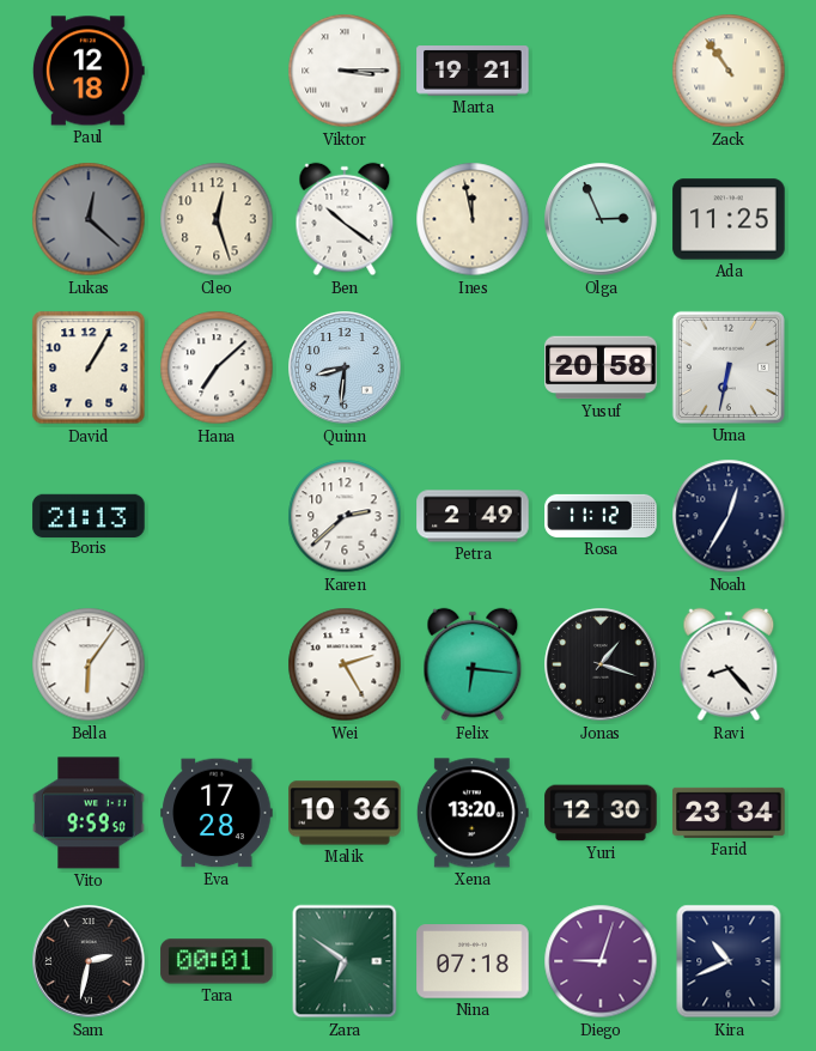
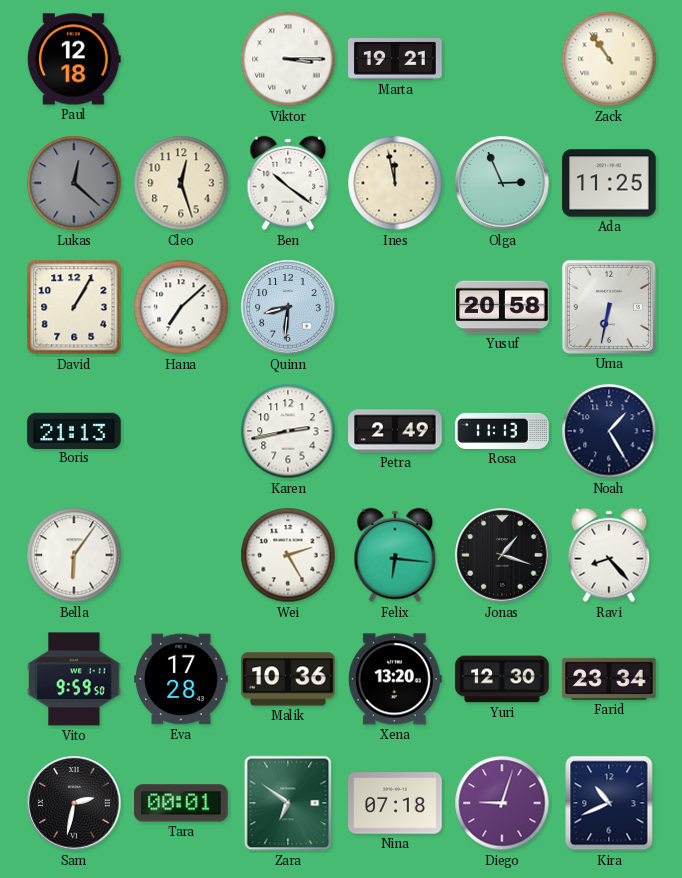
Karen: 2:38 -> 2:43 (288, 431)
Rosa: 11:12 -> 11:13 (502, 431)
Noah: 12:35 -> 1:25 (609, 431)
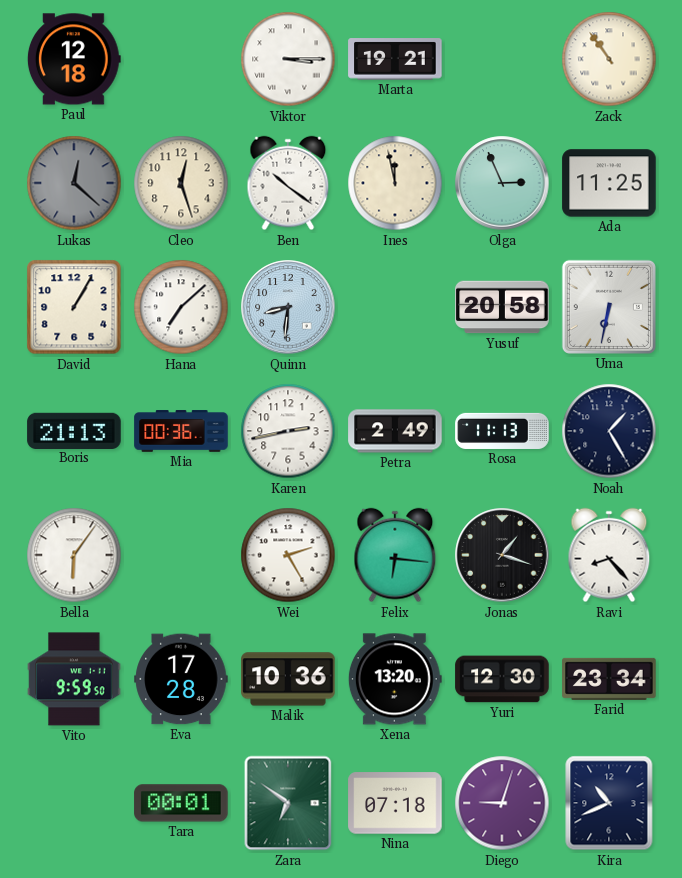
Mia: none -> 00:36 (181, 431)
Sam: 2:32 -> none (74, 803)
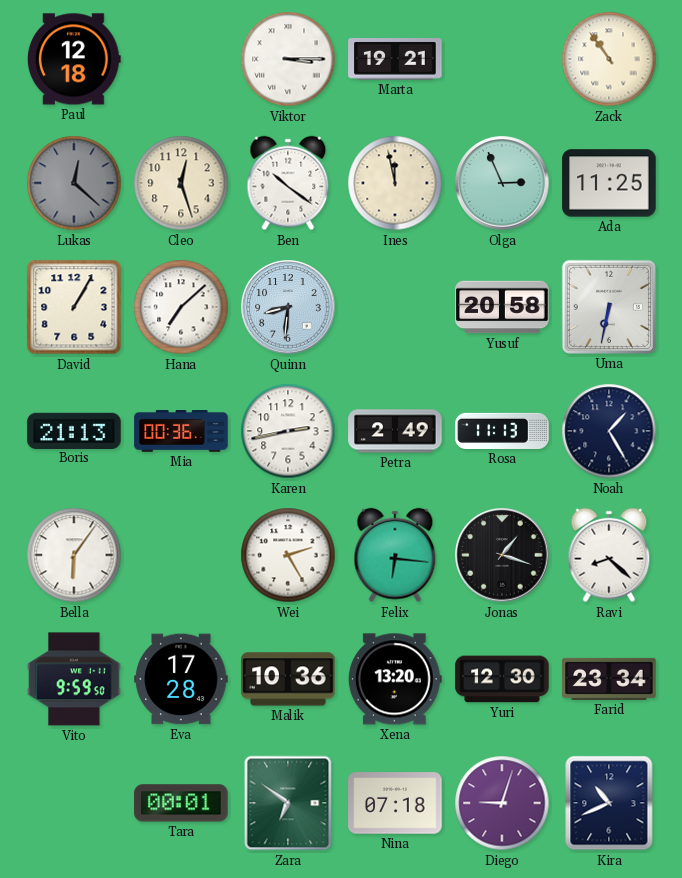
Ravi: 8:23 -> 8:22 (609, 555)
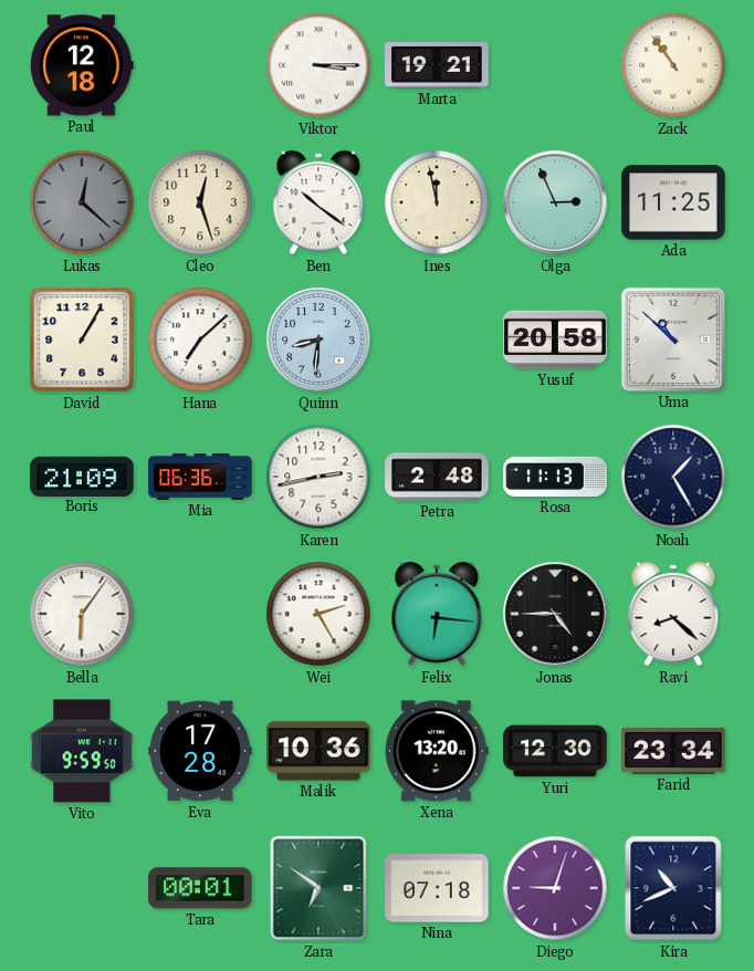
Uma: 6:32 -> 10:52 (673, 340)
Boris: 21:13 -> 21:09 (82, 476)
Mia: 00:36 -> 06:36 (200, 477)
Petra: 2:49 -> 2:48 (437, 477)
Jonas: 1:18 -> 4:45 (555, 614)
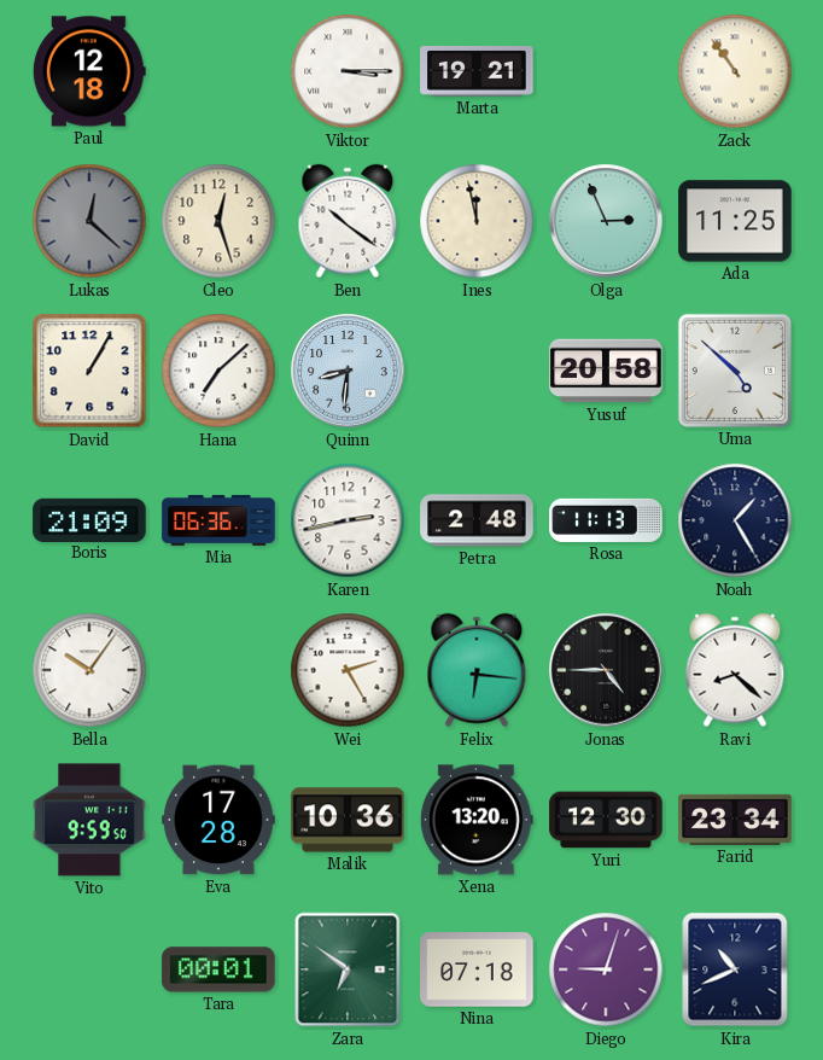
Uma: 10:52 -> 4:52 (735, 371)
Bella: 6:06 -> 10:06 (89, 670)
